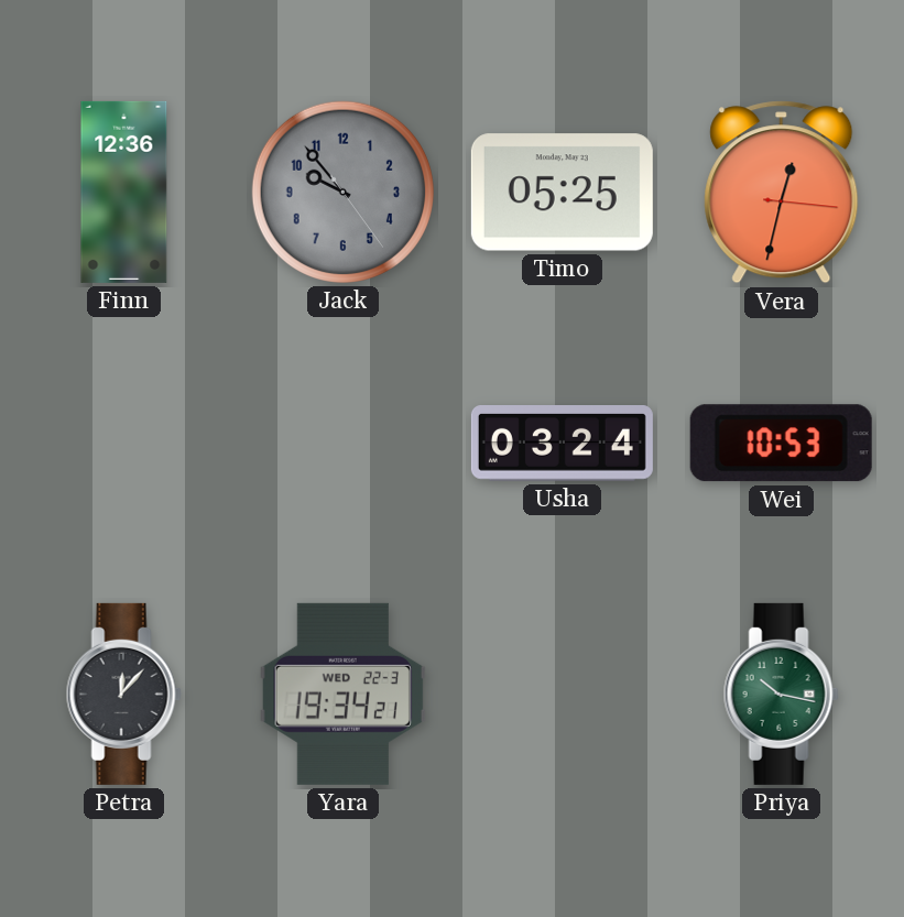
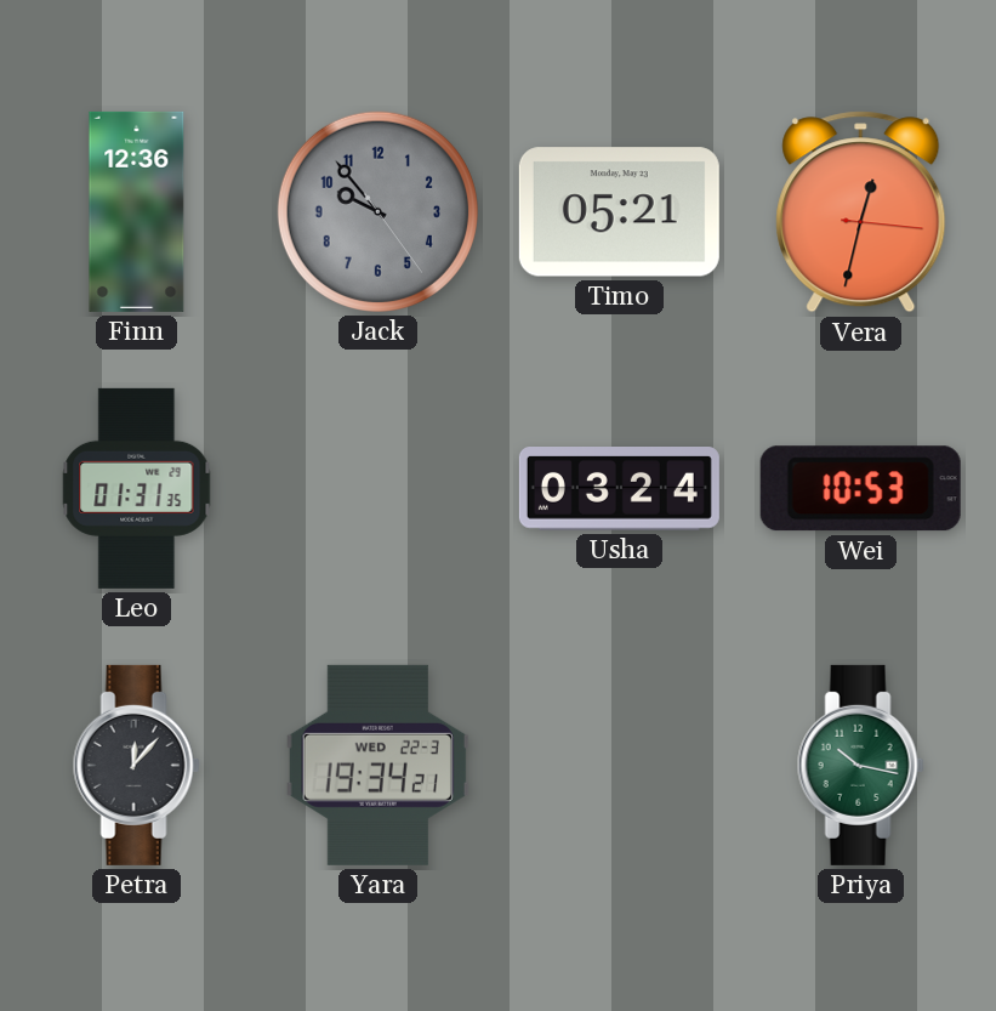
Timo: 05:25 -> 05:21 (619, 212)
Leo: none -> 01:31 (137, 488)
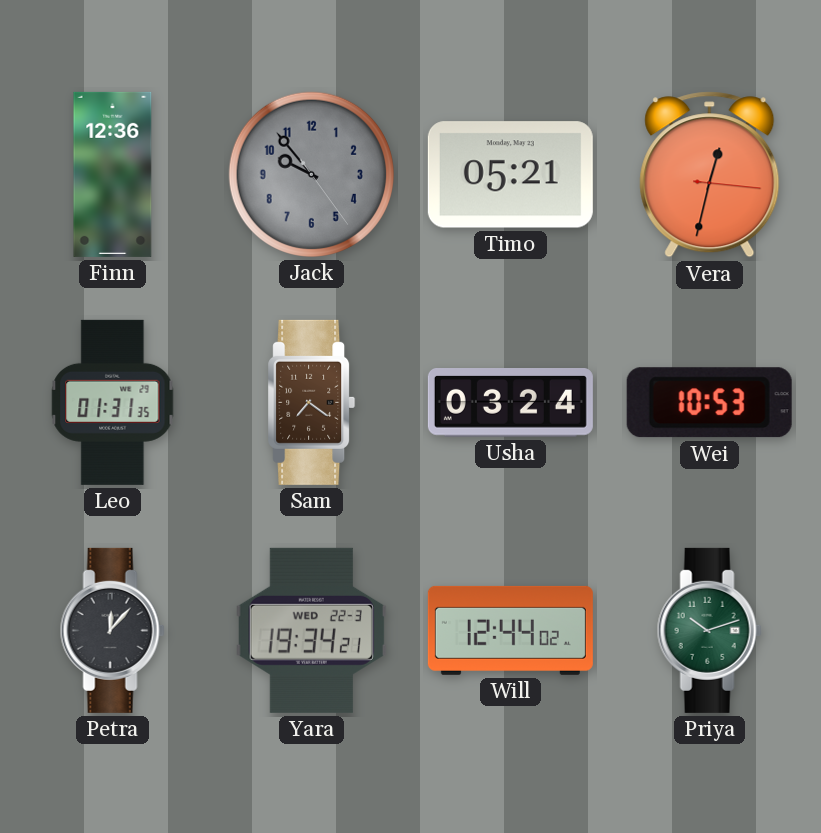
Sam: none -> 7:21 (312, 402)
Will: none -> 12:44 (510, 630)
Priya: 10:17 -> 10:12 (709, 630)
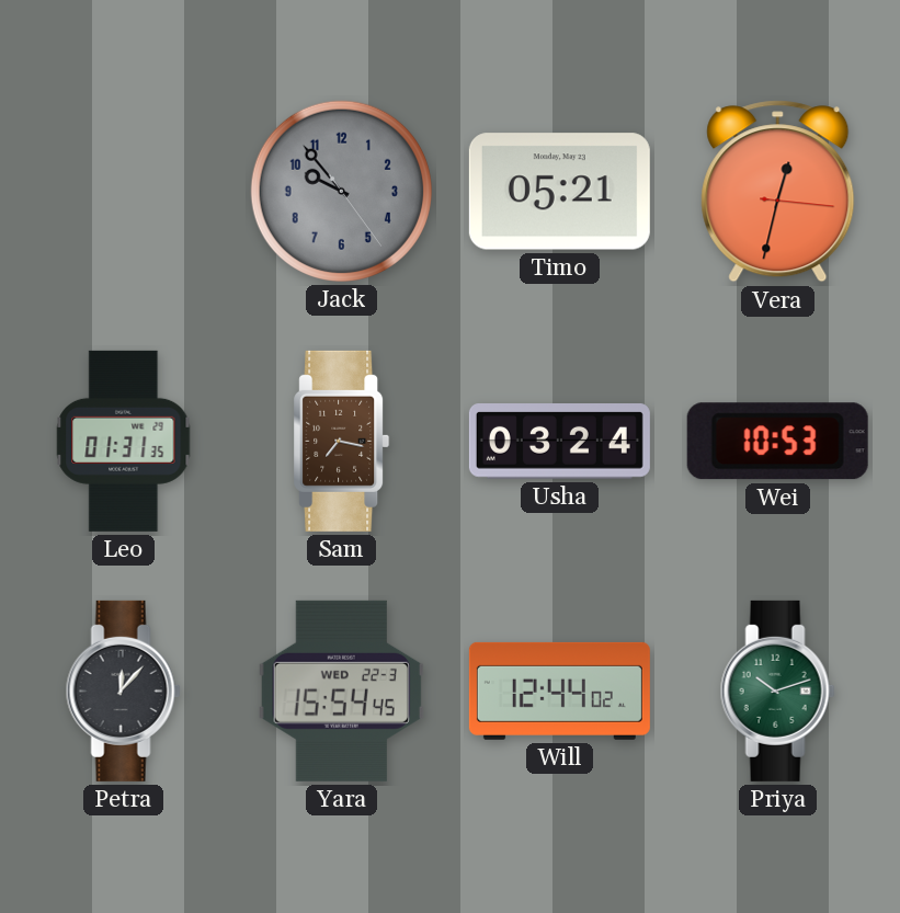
Finn: 12:36 -> none (113, 174)
Sam: 7:21 -> 7:17 (342, 441)
Yara: 19:34 -> 15:54 (341, 691)
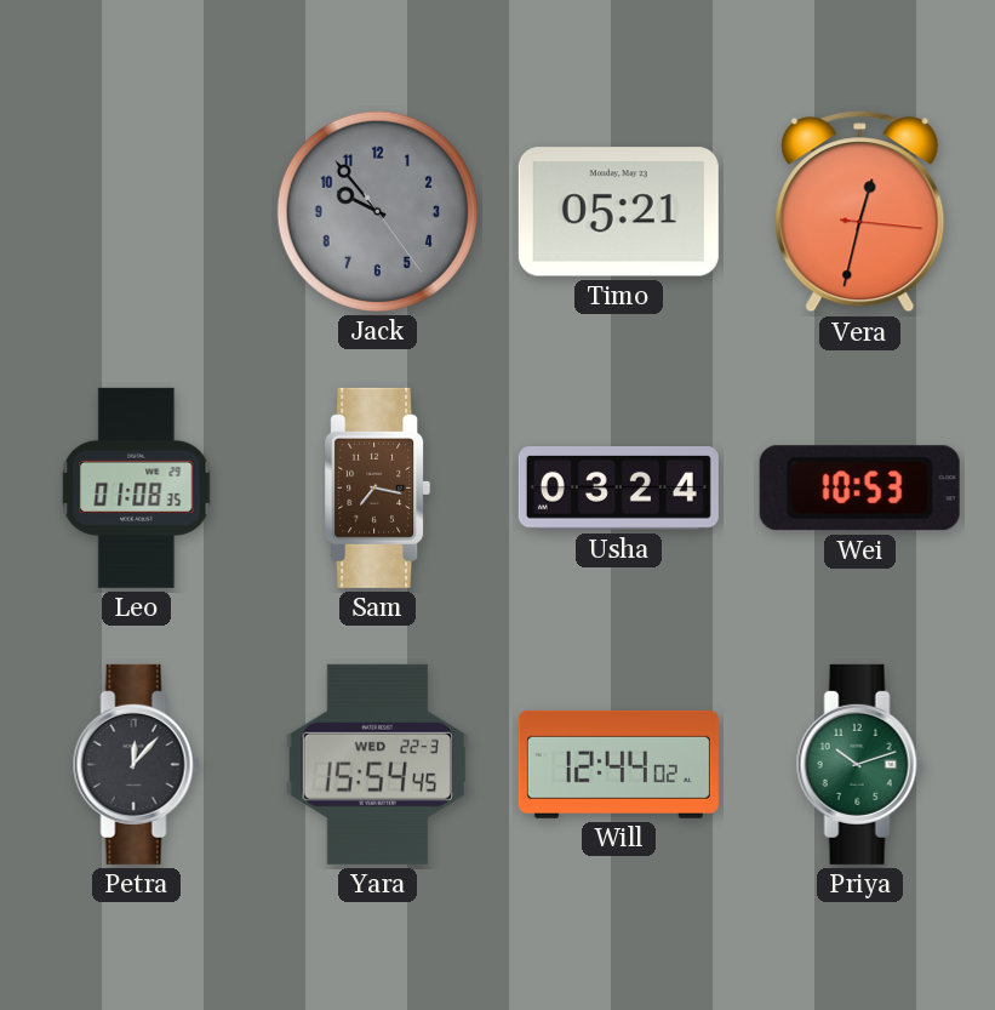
Leo: 01:31 -> 01:08 (137, 487)
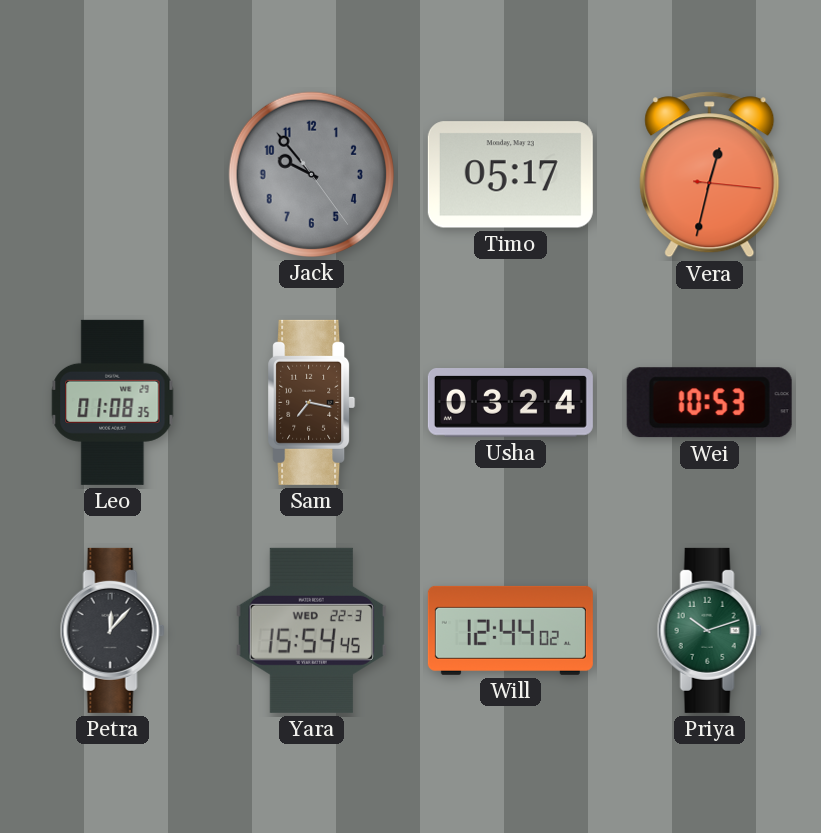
Timo: 05:21 -> 05:17 (510, 175)
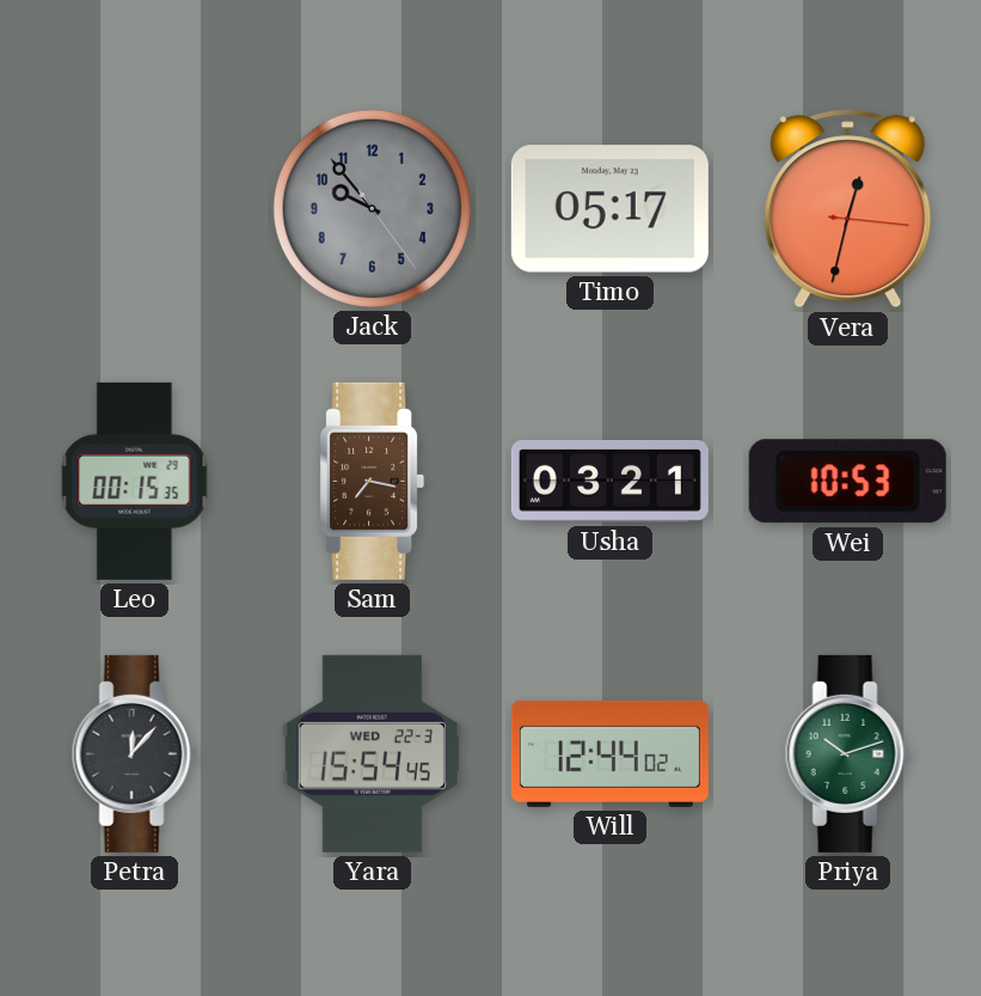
Leo: 01:08 -> 00:15 (135, 481)
Usha: 03:24 -> 03:21 (609, 482)
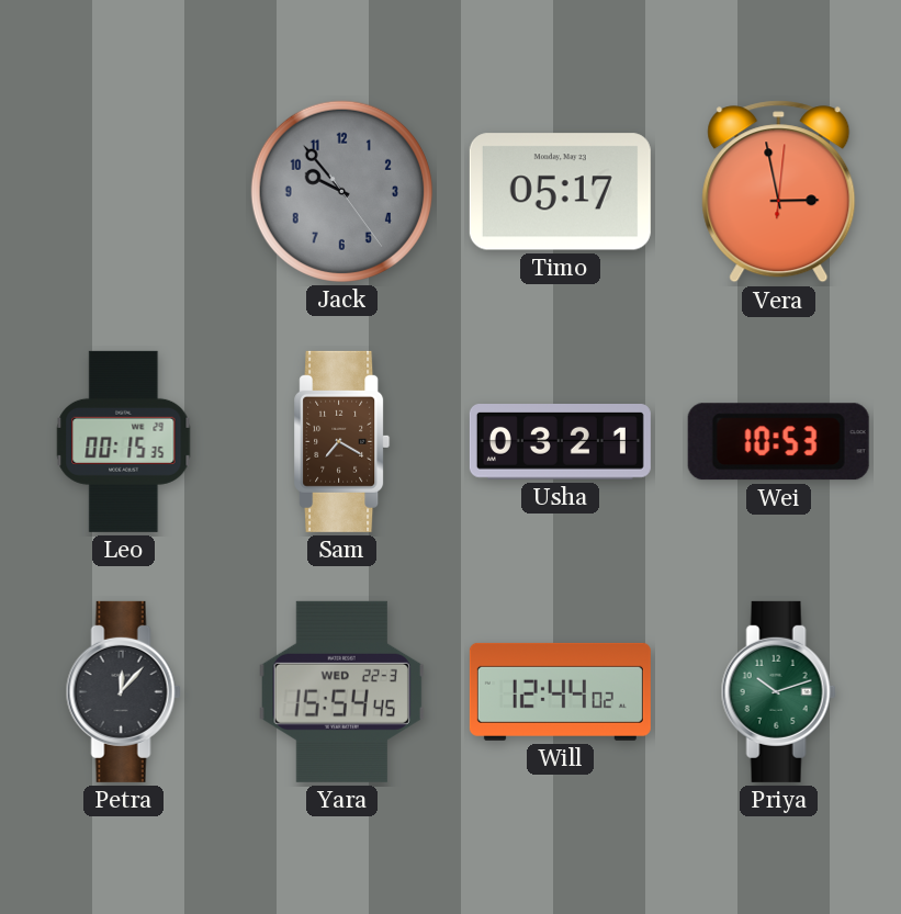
Vera: 12:32 -> 2:58 (779, 192)
Sam: 7:17 -> 7:20 (342, 441)
